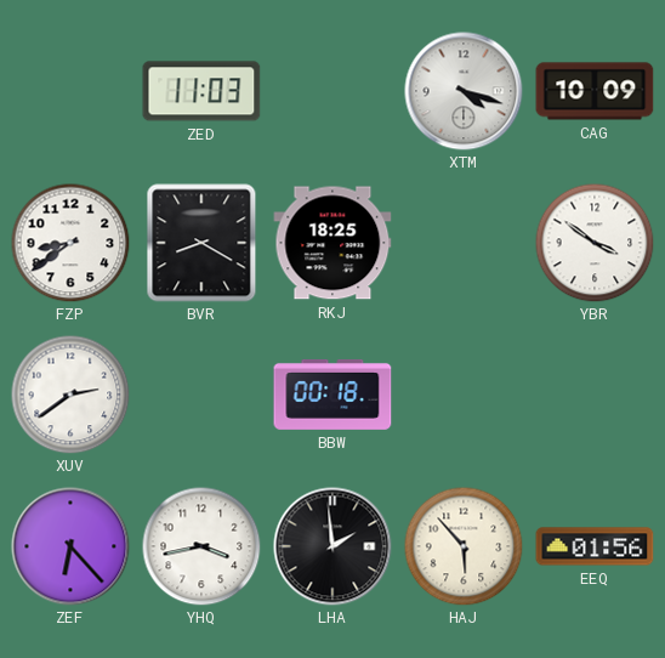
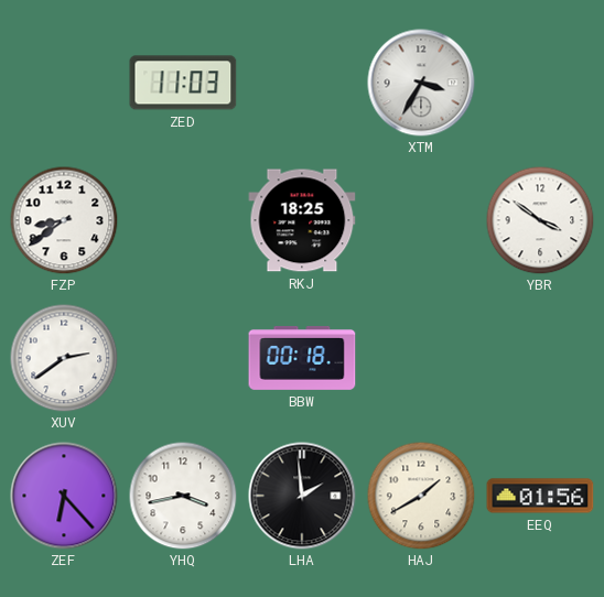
XTM: 4:18 -> 3:35 (421, 83)
CAG: 10:09 -> none (595, 91)
BVR: 8:20 -> none (201, 243)
HAJ: 5:53 -> 1:40 (421, 496)
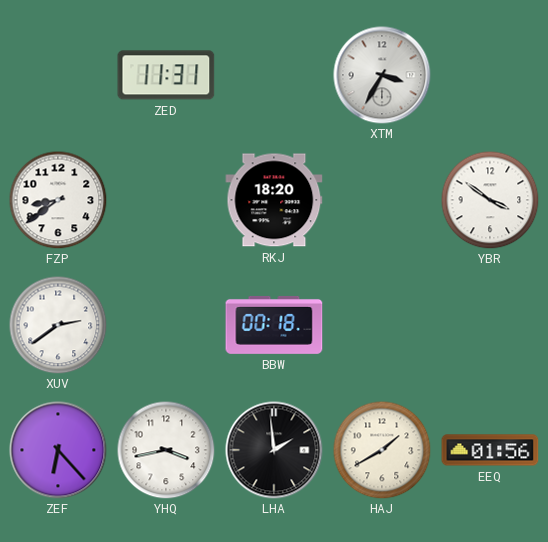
ZED: 11:03 -> 11:31 (166, 75)
RKJ: 18:25 -> 18:20 (274, 200)
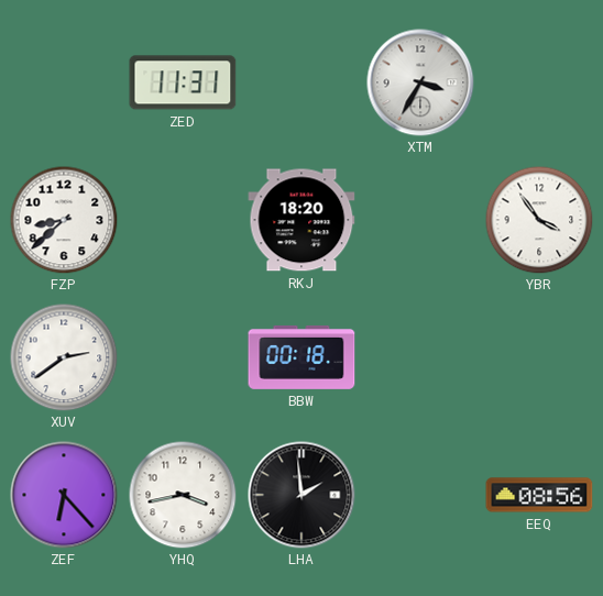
FZP: 8:39 -> 8:38 (64, 220)
YBR: 3:51 -> 3:54 (539, 220)
HAJ: 1:40 -> none (382, 450)
EEQ: 01:56 -> 08:56 (539, 495)
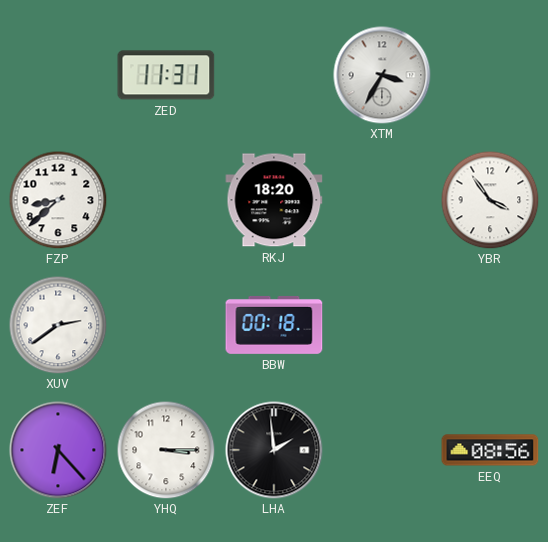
YHQ: 3:43 -> 3:15 (166, 450)
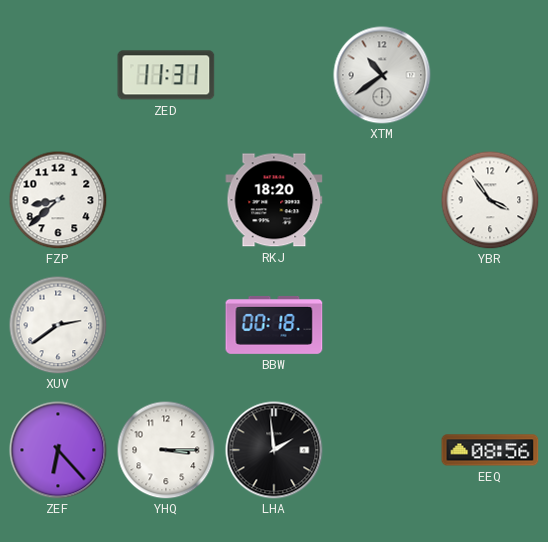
XTM: 3:35 -> 10:39 (382, 75)
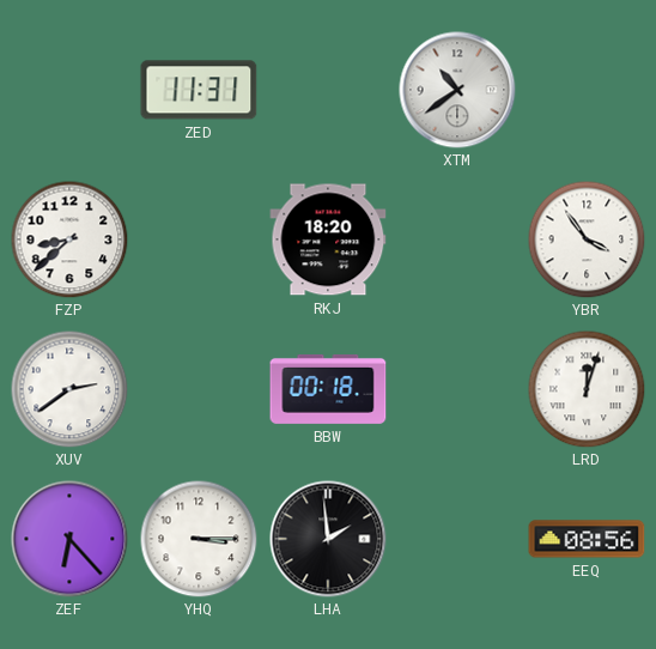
LRD: none -> 12:03 (587, 389)
